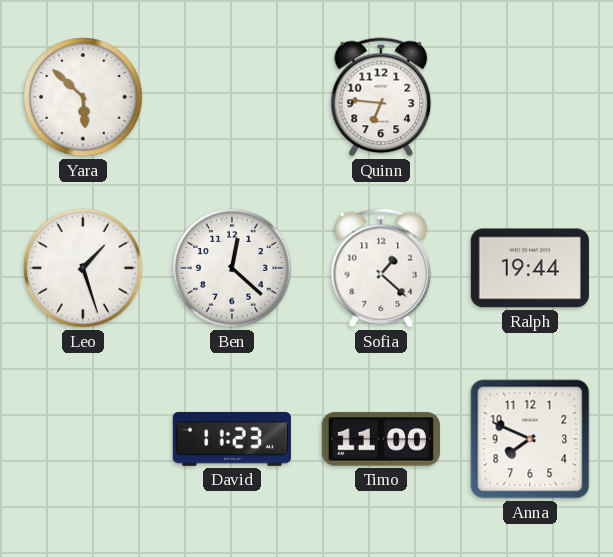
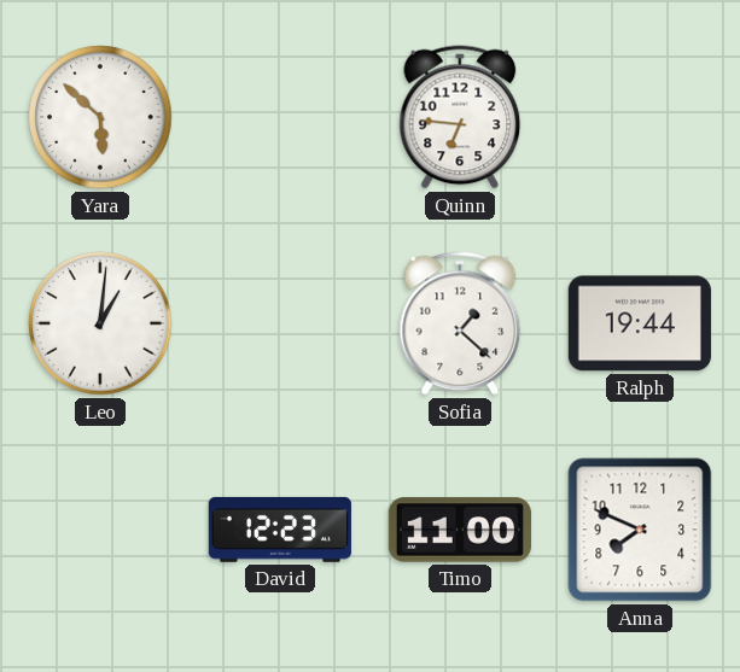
Leo: 1:27 -> 1:01 (100, 323)
Ben: 12:22 -> none (232, 268)
David: 11:23 -> 12:23 (280, 530)
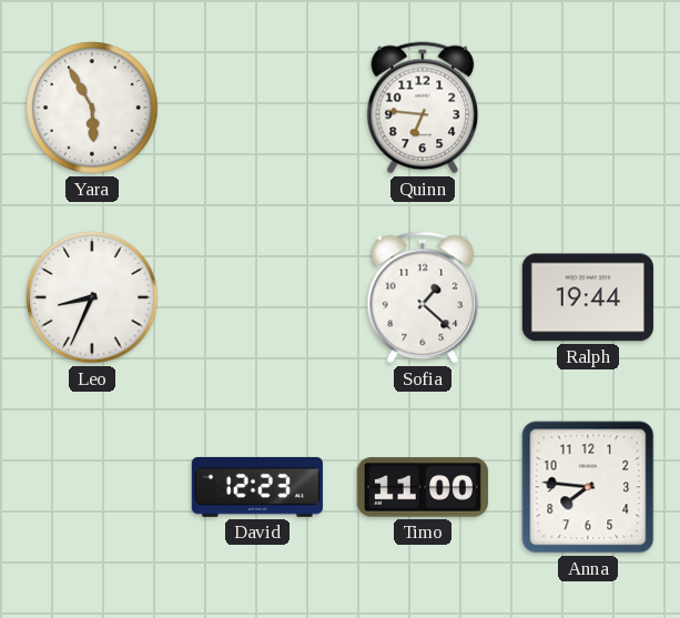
Yara: 5:52 -> 5:55 (92, 108)
Leo: 1:01 -> 8:34 (92, 297)
Anna: 7:49 -> 7:46 (588, 487)
